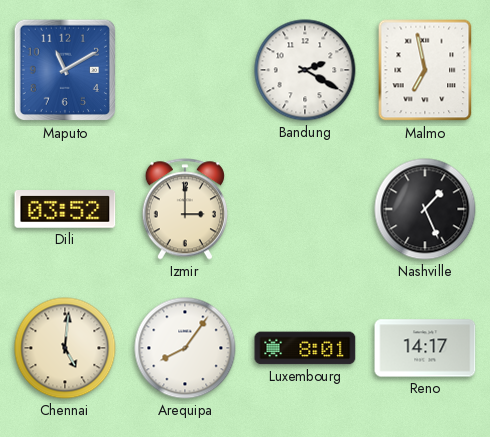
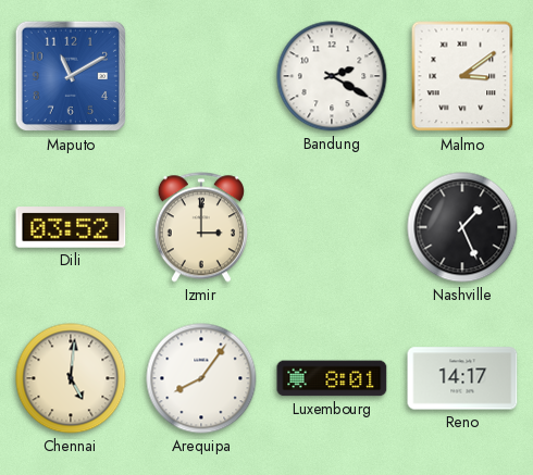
Malmo: 6:58 -> 3:09 (462, 76)
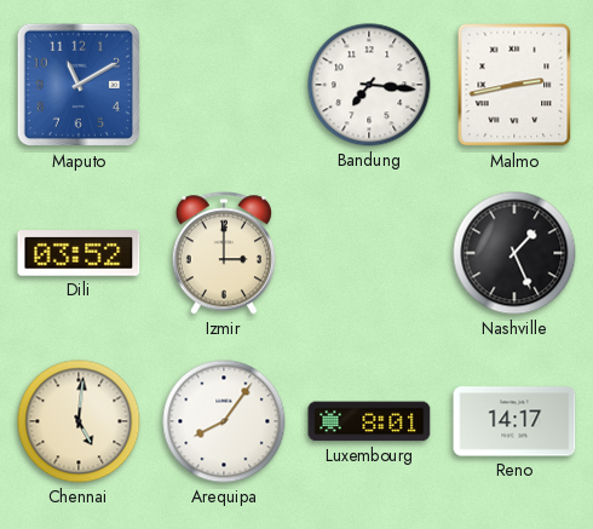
Bandung: 2:20 -> 7:16 (369, 85)
Malmo: 3:09 -> 2:43 (514, 85)
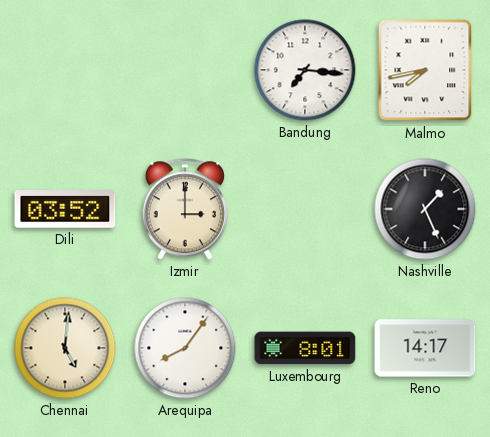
Maputo: 11:10 -> none (79, 85)
Malmo: 2:43 -> 7:43 (425, 70)
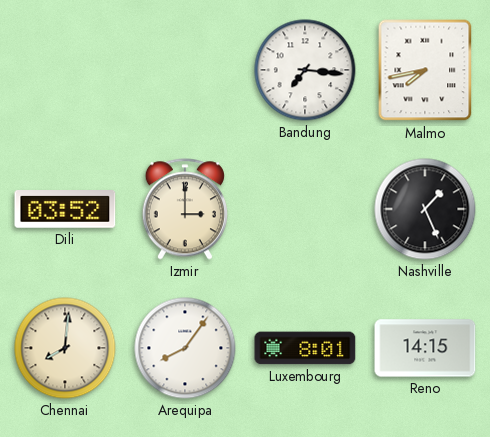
Chennai: 5:01 -> 8:01 (65, 348)
Reno: 14:17 -> 14:15 (425, 348)
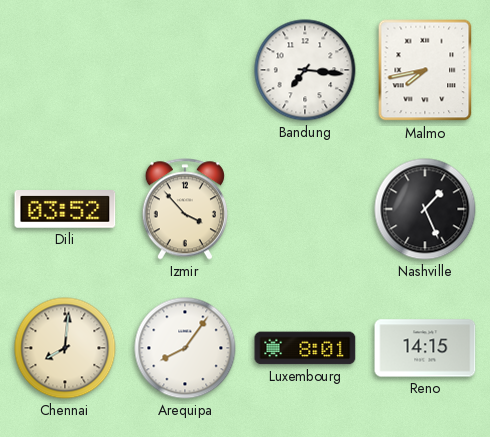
Izmir: 3:00 -> 3:53 (185, 209)
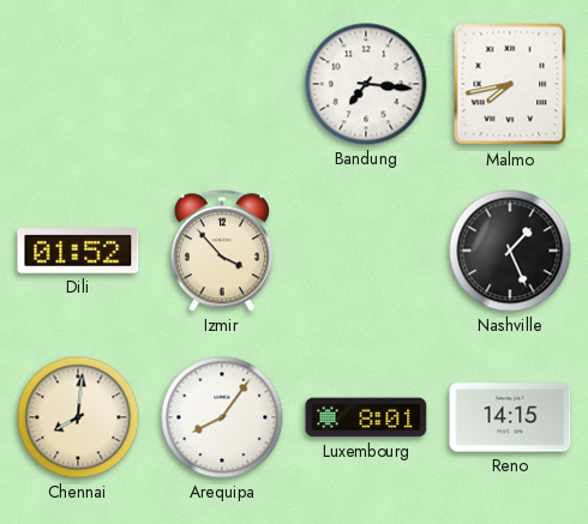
Dili: 03:52 -> 01:52 (78, 251)
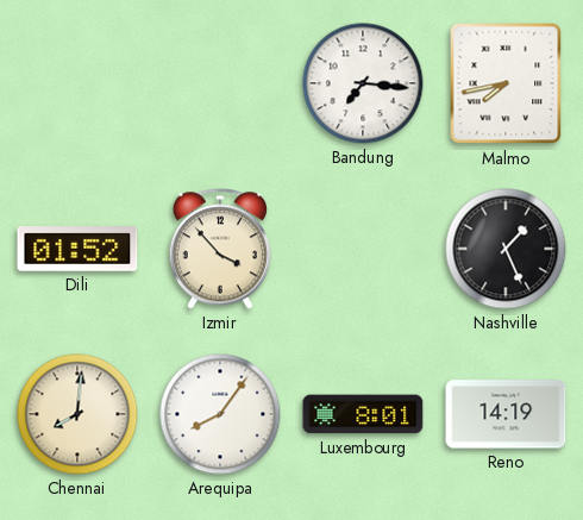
Reno: 14:15 -> 14:19 (506, 414)
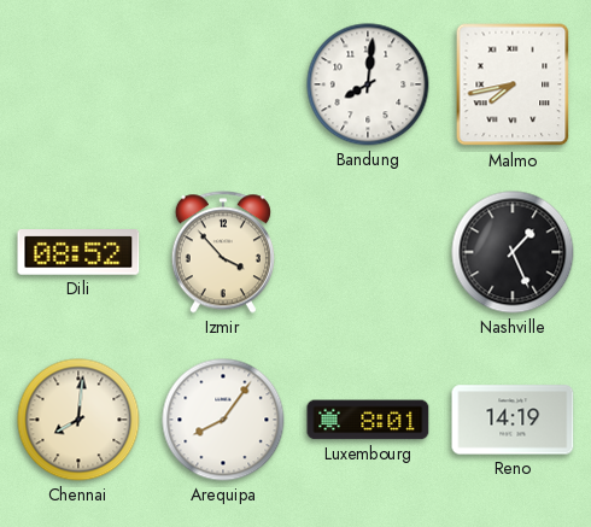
Bandung: 7:16 -> 8:01 (368, 84)
Dili: 01:52 -> 08:52 (78, 252)
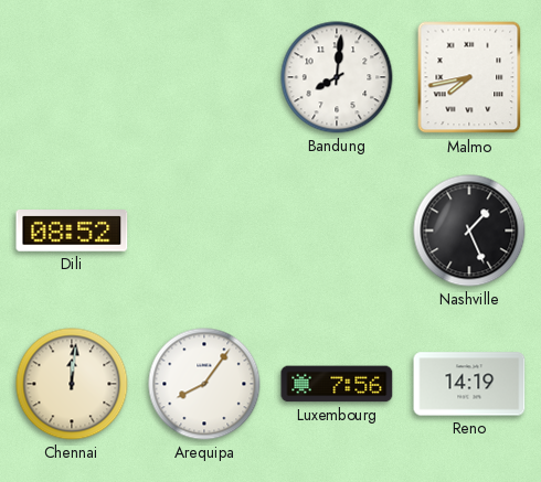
Izmir: 3:53 -> none (223, 252)
Chennai: 8:01 -> 12:01 (72, 384)
Luxembourg: 8:01 -> 7:56 (337, 384)
